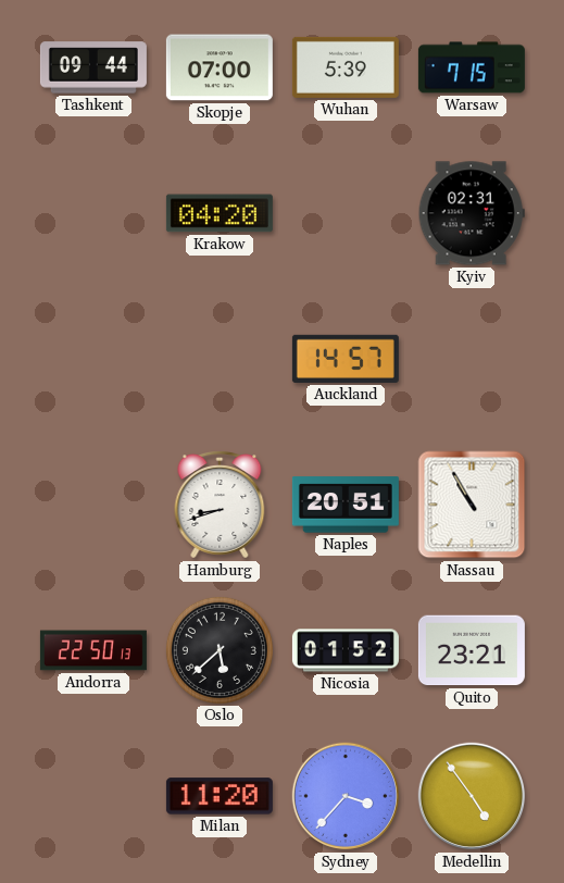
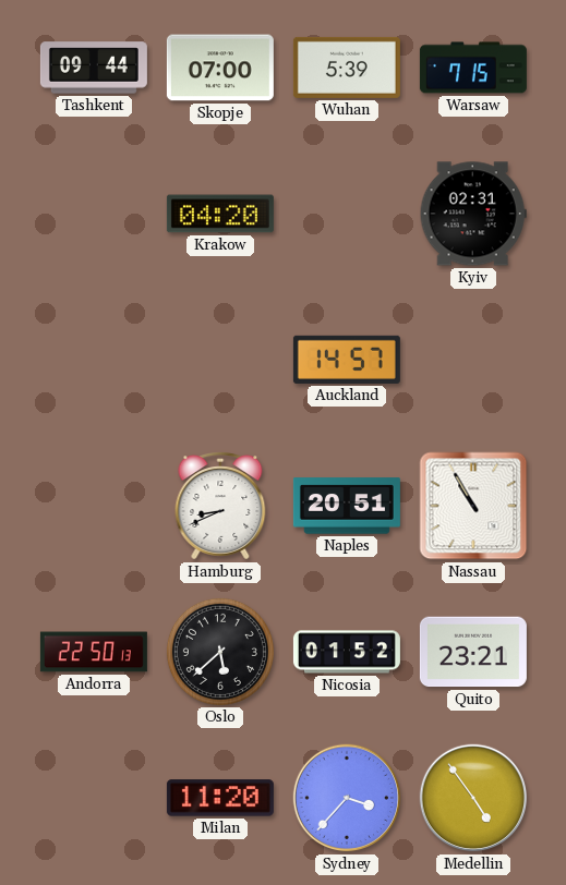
Hamburg: 8:42 -> 8:41 (220, 506)
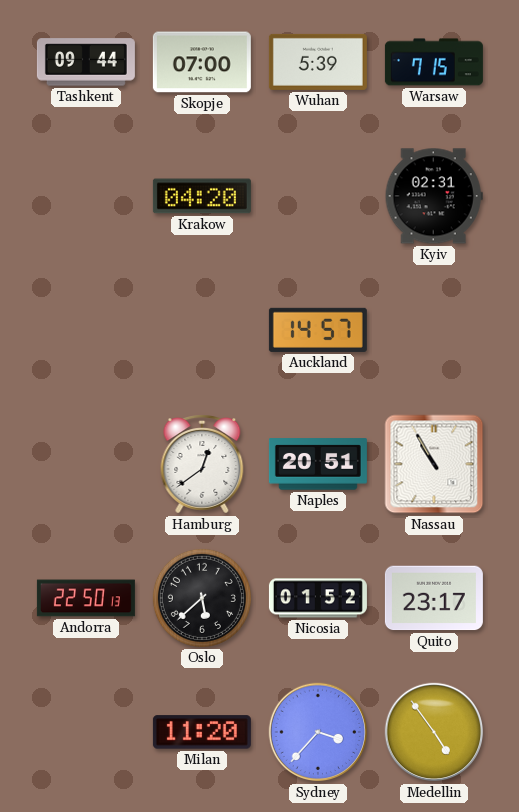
Hamburg: 8:41 -> 12:39 (202, 464)
Quito: 23:21 -> 23:17 (434, 598)
